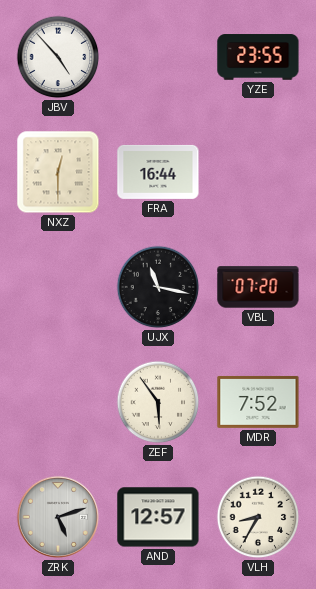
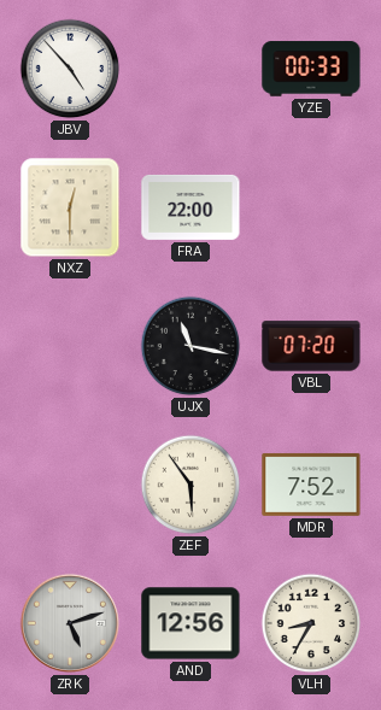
YZE: 23:55 -> 00:33 (311, 69)
FRA: 16:44 -> 22:00 (190, 207)
AND: 12:57 -> 12:56 (190, 623)
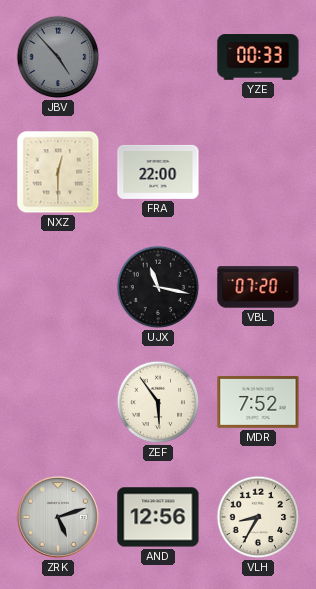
JBV dial: white -> grey (58, 57)
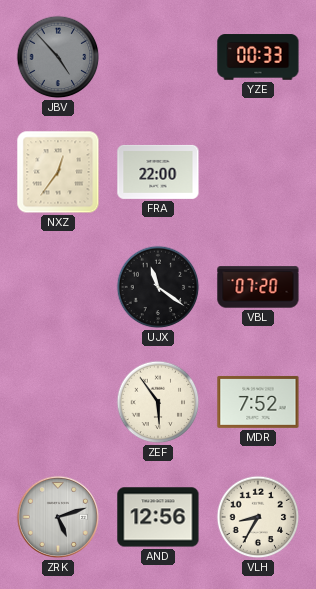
NXZ: 12:30 -> 12:36 (58, 172)
UJX: 11:17 -> 11:21 (158, 287)
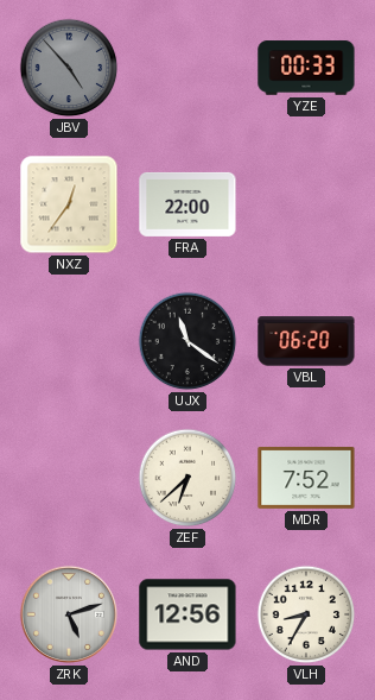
VBL: 07:20 -> 06:20 (306, 341)
ZEF: 5:54 -> 6:38 (188, 478)
